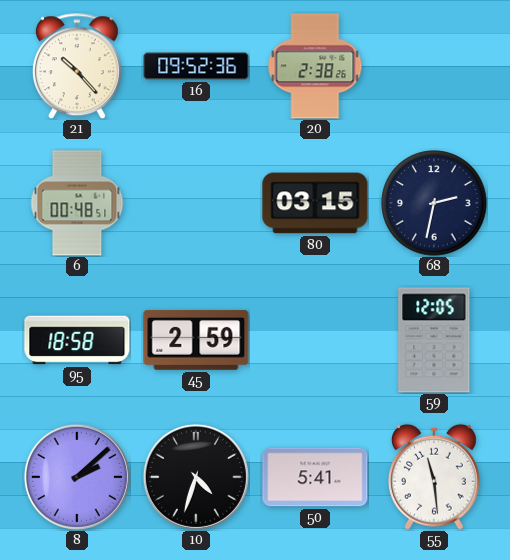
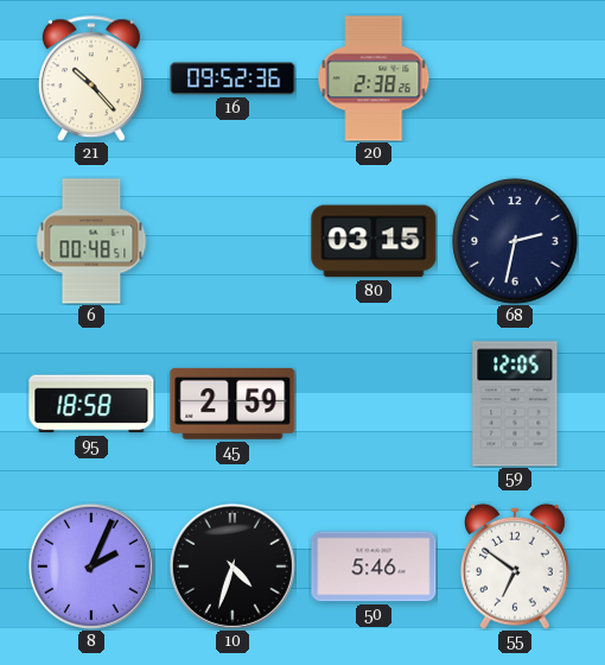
8: 2:08 -> 2:04 (91, 566)
50: 5:41 -> 5:46 (374, 566)
55: 11:29 -> 6:51 (516, 566)
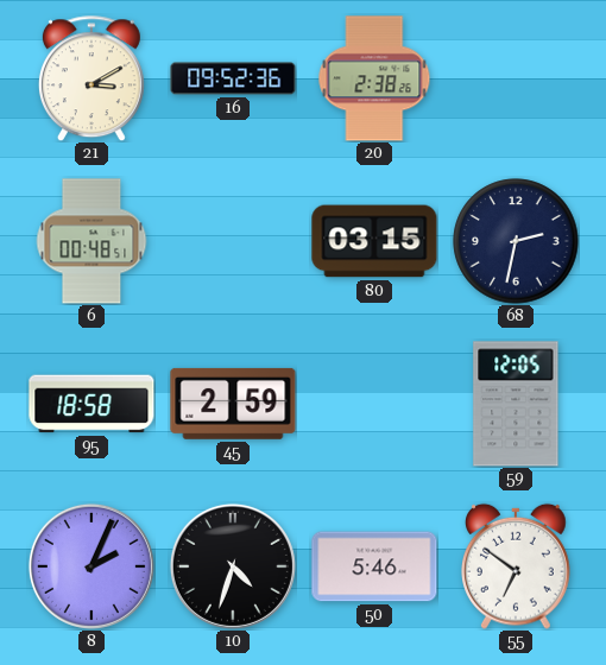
21: 10:23 -> 3:10 (91, 78)
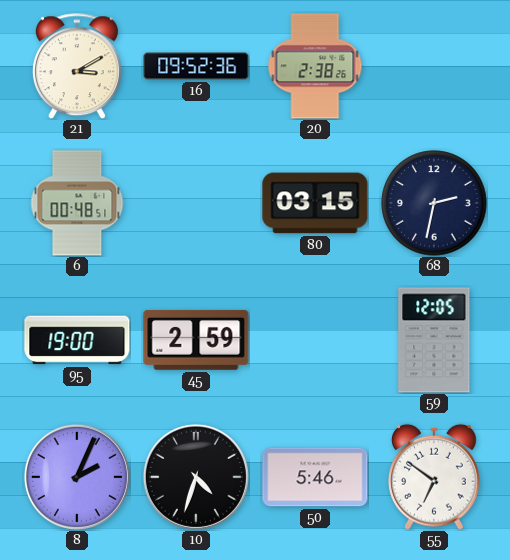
95: 18:58 -> 19:00 (77, 340)
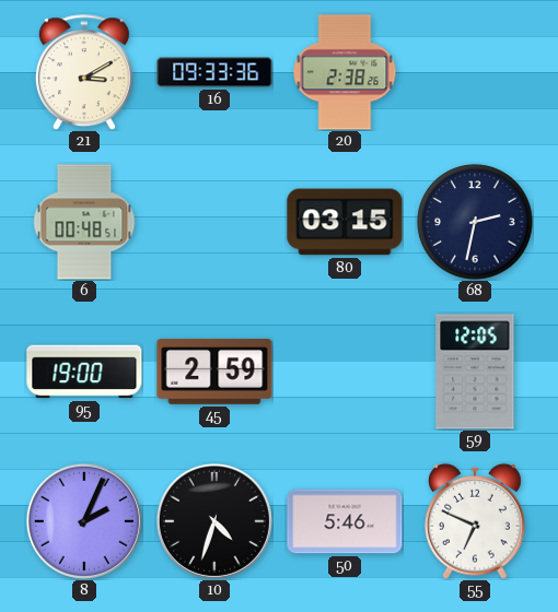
16: 09:52 -> 09:33 (214, 72)
55: 6:51 -> 6:49 (476, 521)
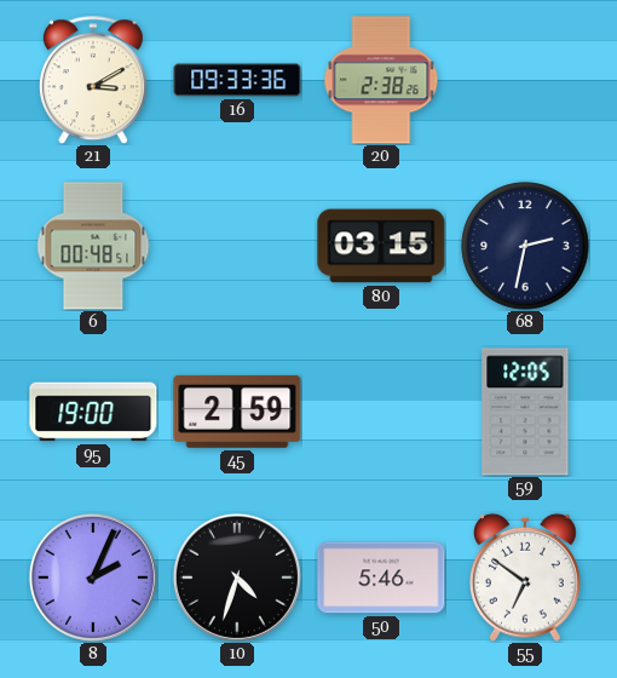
55: 6:49 -> 6:51 (526, 578)
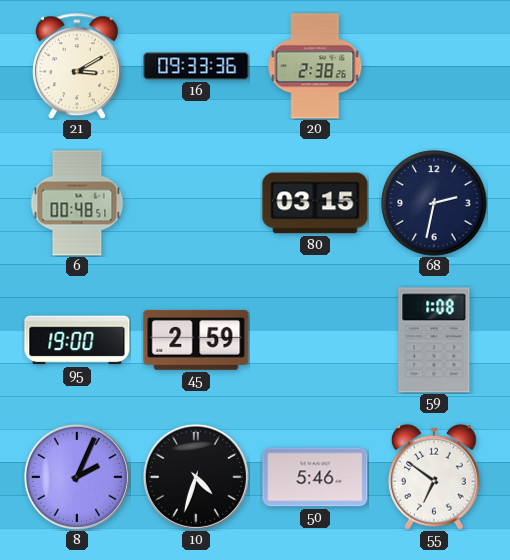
59: 12:05 -> 1:08 (434, 340)
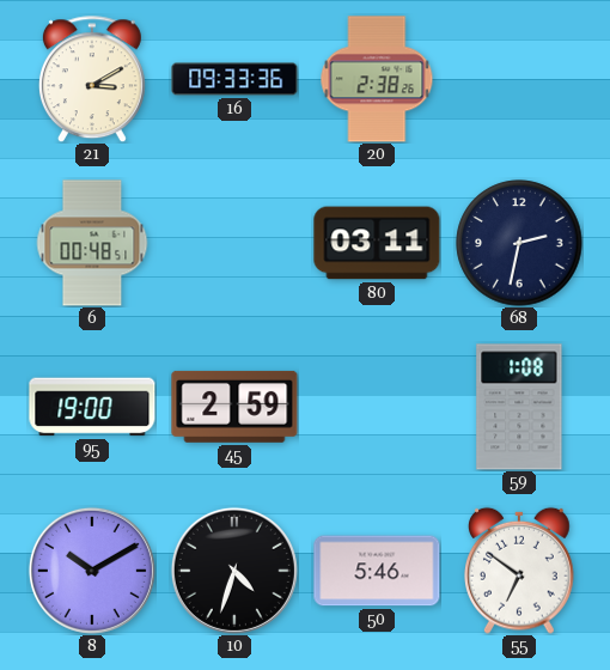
80: 03:15 -> 03:11 (377, 243)
8: 2:04 -> 10:10 (92, 571)
